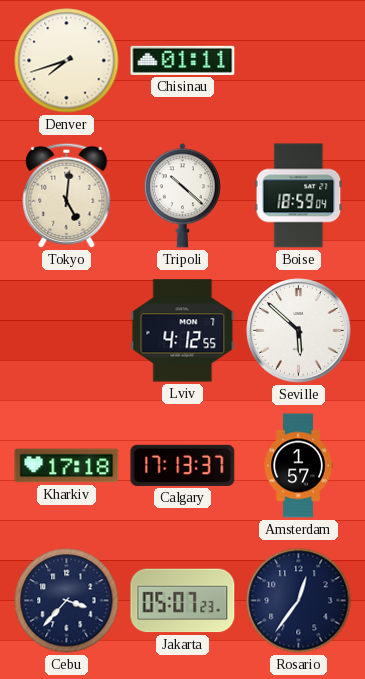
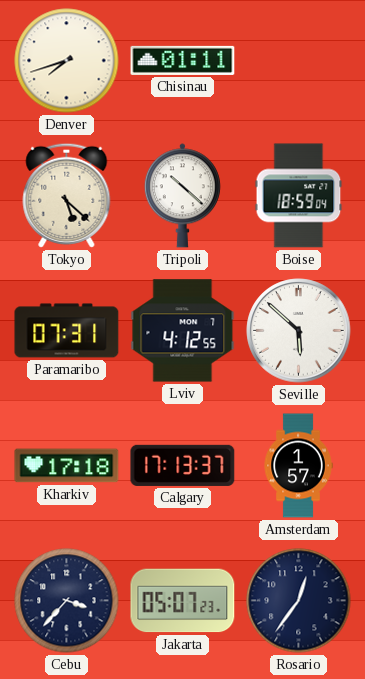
Tokyo: 5:01 -> 5:22 (67, 195)
Paramaribo: none -> 07:31 (67, 331)
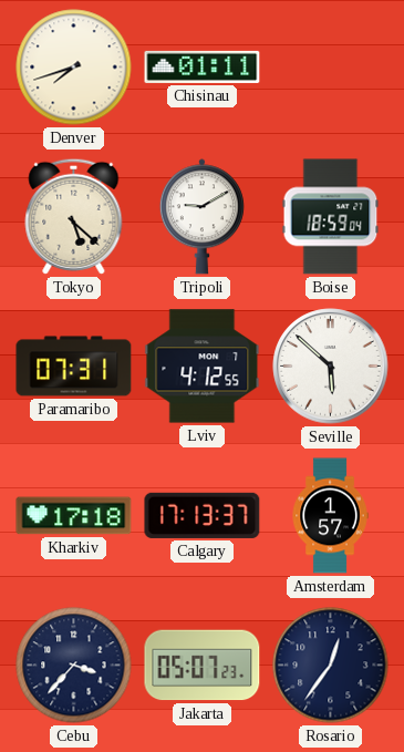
Tripoli: 10:22 -> 9:10 (201, 217)
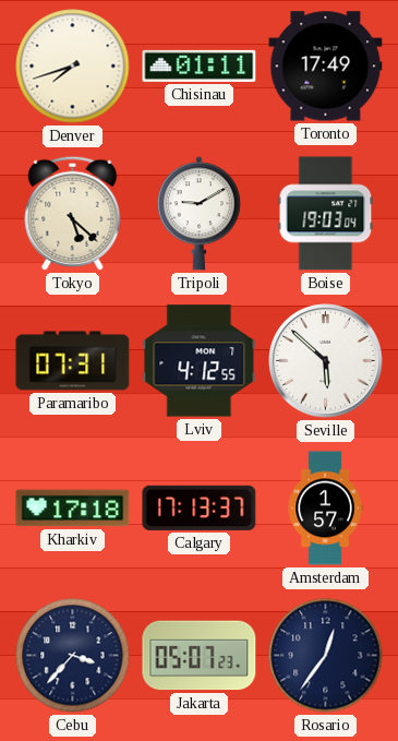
Toronto: none -> 17:49 (326, 67)
Boise: 18:59 -> 19:03 (326, 214)
